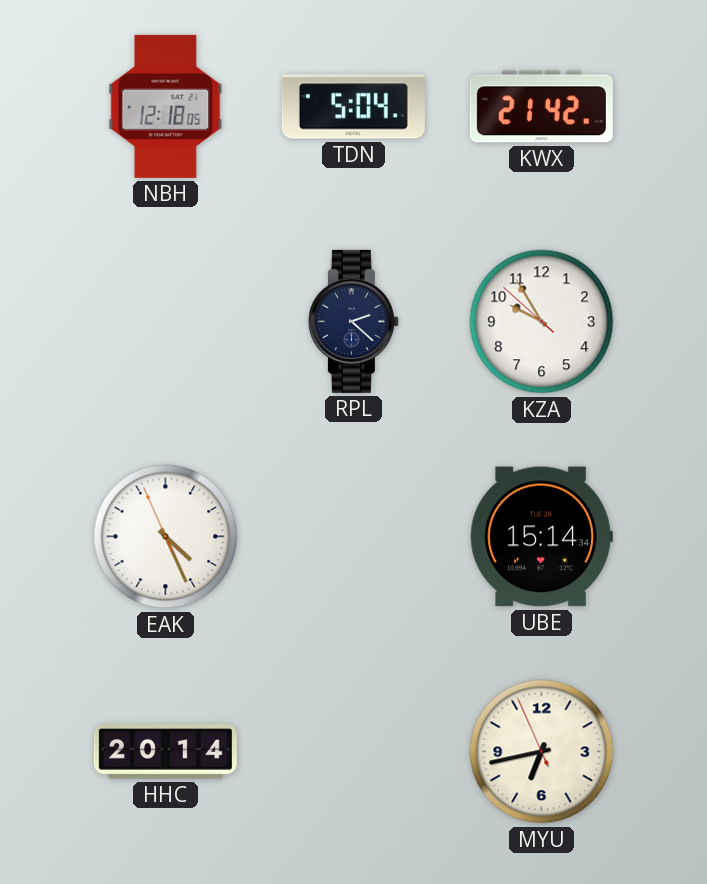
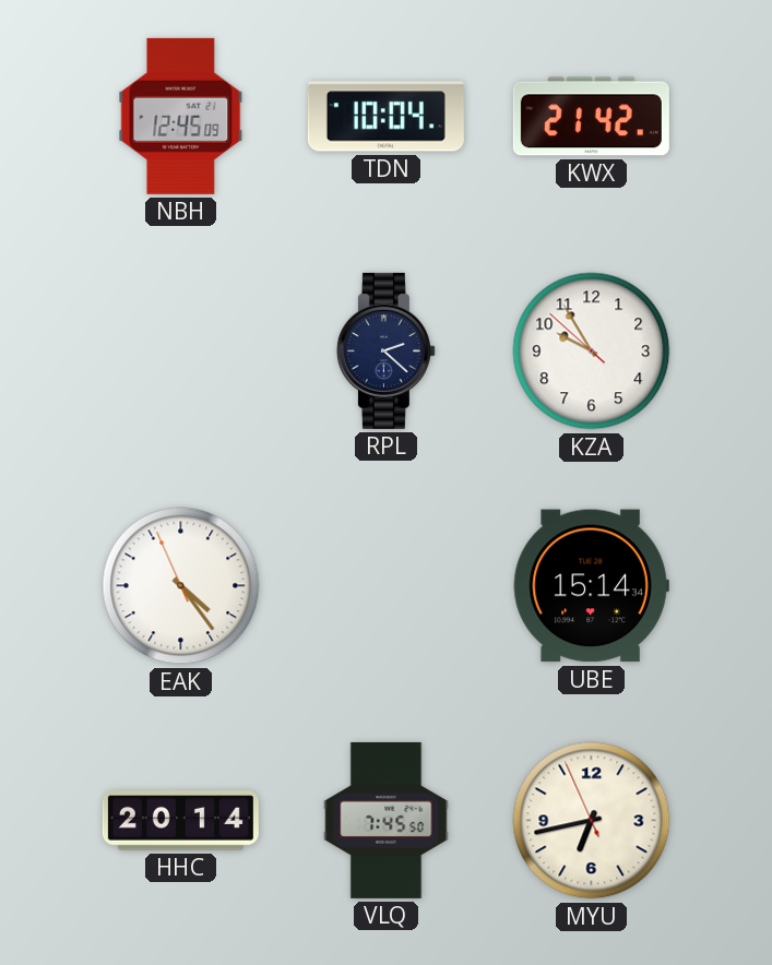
NBH: 12:18 -> 12:45 (181, 116)
TDN: 5:04 -> 10:04 (385, 117)
EAK: 4:25 -> 4:23 (181, 586)
VLQ: none -> 7:45 (387, 820)
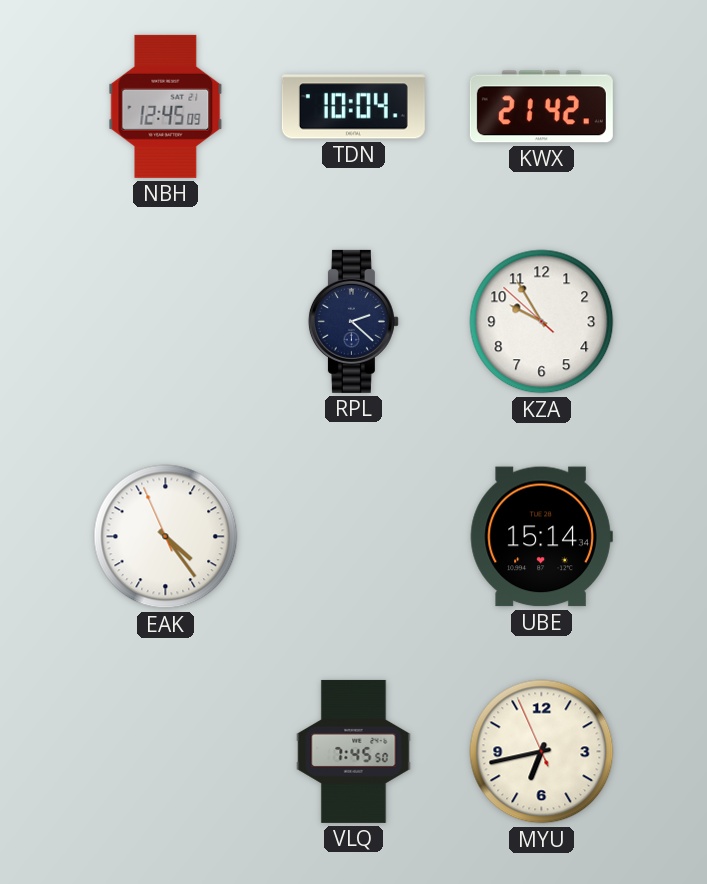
HHC: 20:14 -> none (180, 821)
